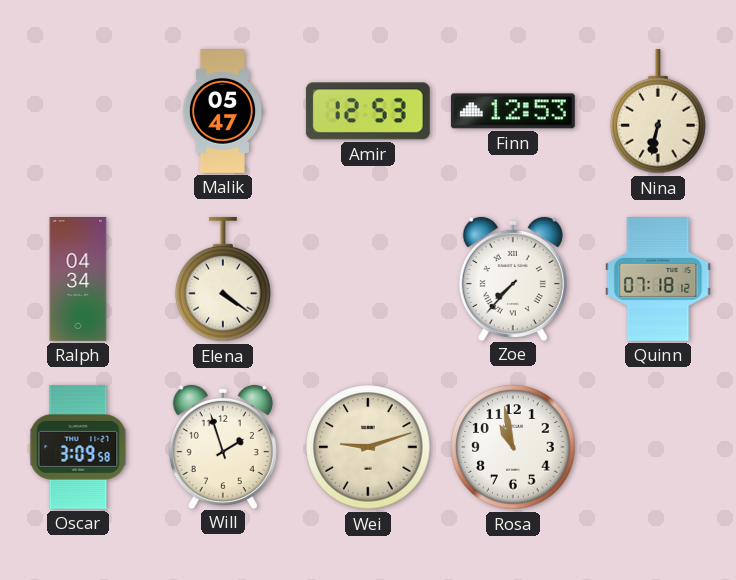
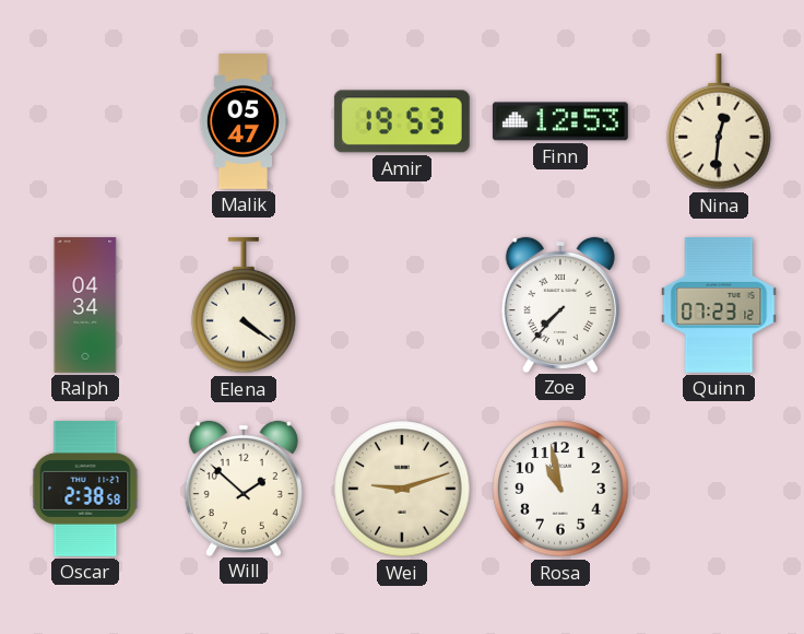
Amir: 12:53 -> 19:53 (402, 121)
Nina: 6:32 -> 12:31 (719, 121)
Quinn: 07:18 -> 07:23 (719, 305)
Oscar: 3:09 -> 2:38 (85, 489)
Will: 1:57 -> 1:52 (244, 488)
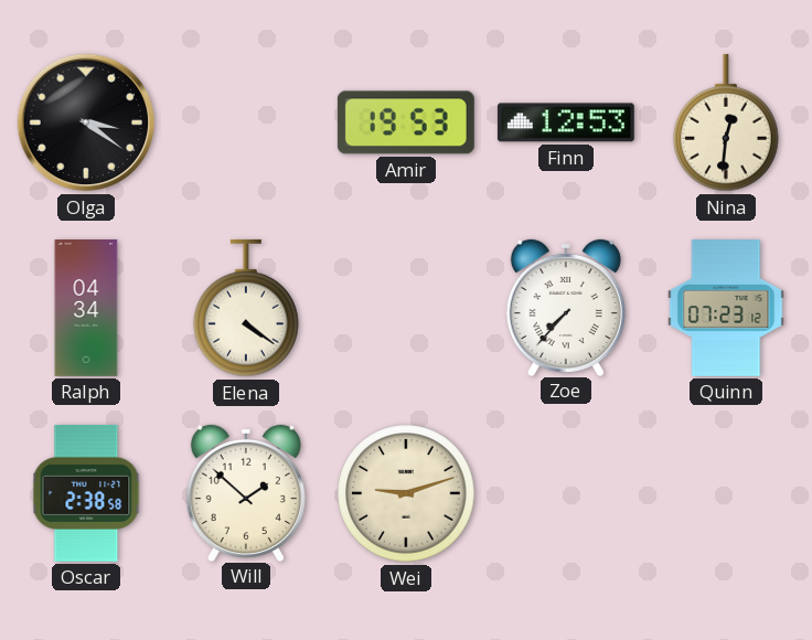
Olga: none -> 3:21 (86, 122)
Malik: 05:47 -> none (243, 122)
Rosa: 10:58 -> none (560, 489)
